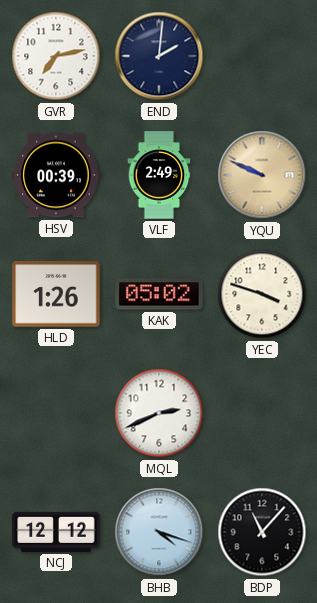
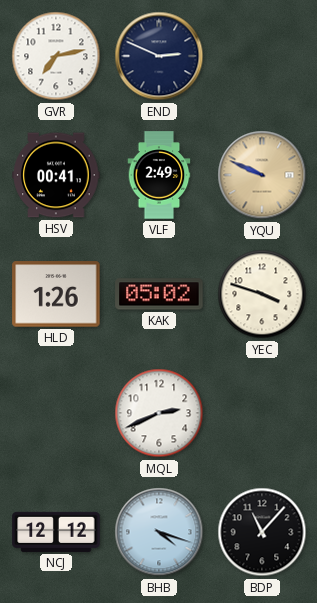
END: 2:01 -> 2:49 (159, 56)
HSV: 00:39 -> 00:41 (56, 175)
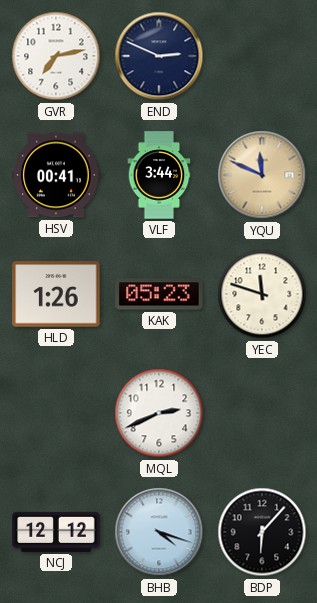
VLF: 2:49 -> 3:44 (159, 175)
YQU: 9:49 -> 11:49 (262, 175)
KAK: 05:02 -> 05:23 (159, 294)
YEC: 3:48 -> 11:48 (262, 294)
BDP: 11:07 -> 6:07 (262, 532)
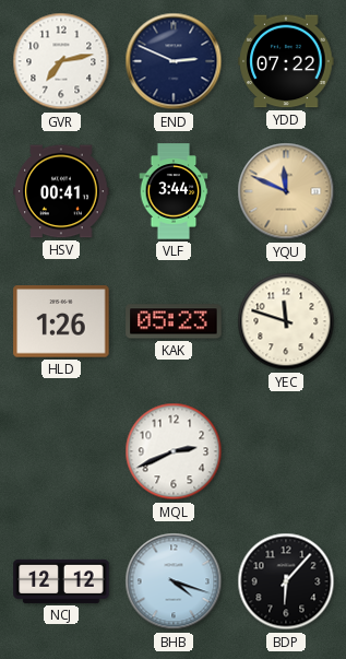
YDD: none -> 07:22 (286, 61)
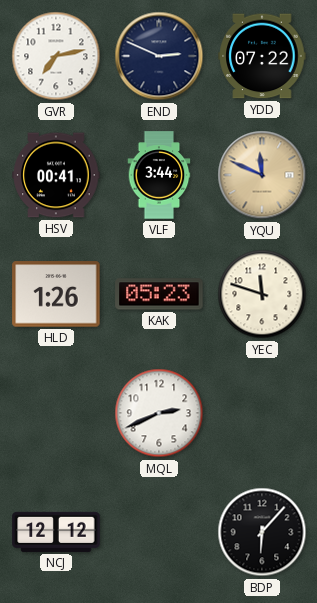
BHB: 4:18 -> none (174, 581)
